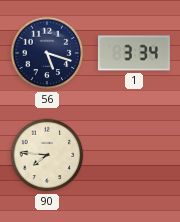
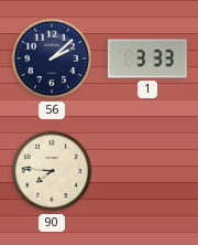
56: 5:18 -> 2:08 (52, 58)
1: 3:34 -> 3:33 (147, 58)
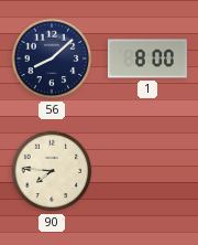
56: 2:08 -> 8:08 (52, 58)
1: 3:33 -> 8:00 (147, 58)
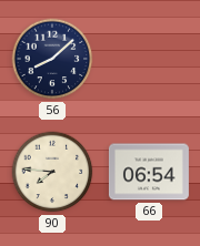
1: 8:00 -> none (147, 58)
66: none -> 06:54 (149, 172)
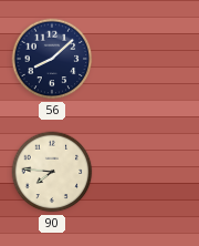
66: 06:54 -> none (149, 172)
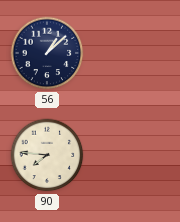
56: 8:08 -> 1:08 (47, 53)
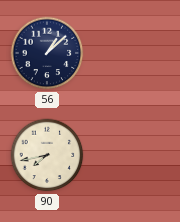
90: 7:46 -> 7:43 (47, 155)
